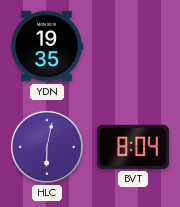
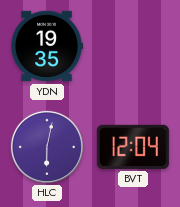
BVT: 8:04 -> 12:04 (133, 147)
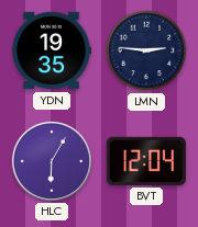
LMN: none -> 2:46 (146, 50)
HLC: 6:02 -> 6:05 (52, 161)
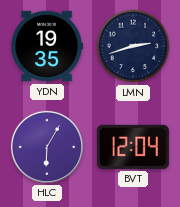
LMN: 2:46 -> 2:42 (133, 46)
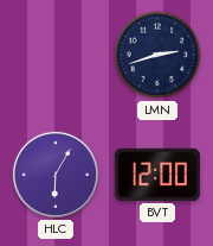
YDN: 19:35 -> none (47, 46)
BVT: 12:04 -> 12:00 (157, 175)
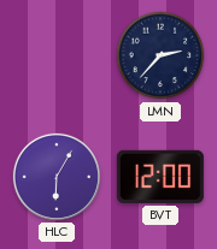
LMN: 2:42 -> 2:37 (160, 55)
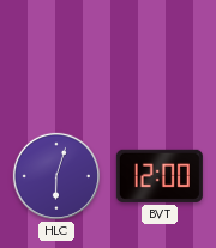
LMN: 2:37 -> none (160, 55)
HLC: 6:05 -> 6:03 (56, 176)
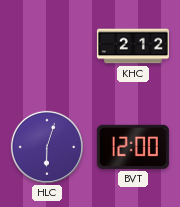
KHC: none -> 2:12 (133, 46)
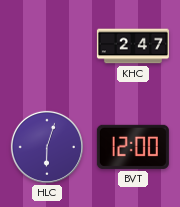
KHC: 2:12 -> 2:47 (133, 46)
